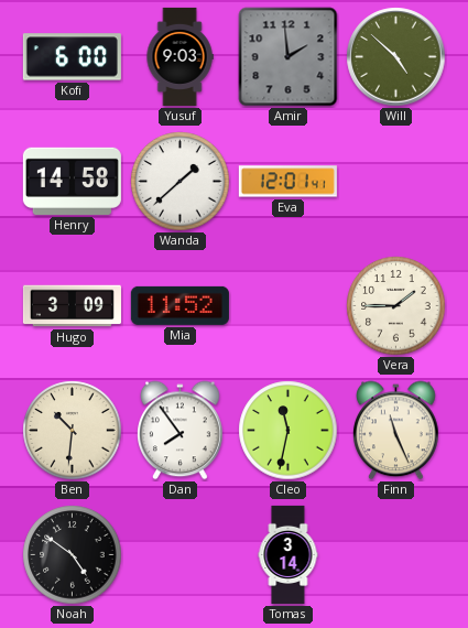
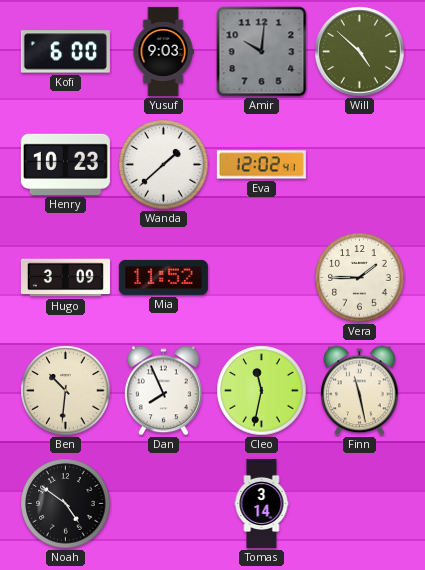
Amir: 1:59 -> 10:01 (262, 52)
Henry: 14:58 -> 10:23 (65, 164)
Eva: 12:01 -> 12:02 (261, 165)
Dan: 7:54 -> 7:56 (164, 391)
Finn: 11:26 -> 11:28 (360, 391)
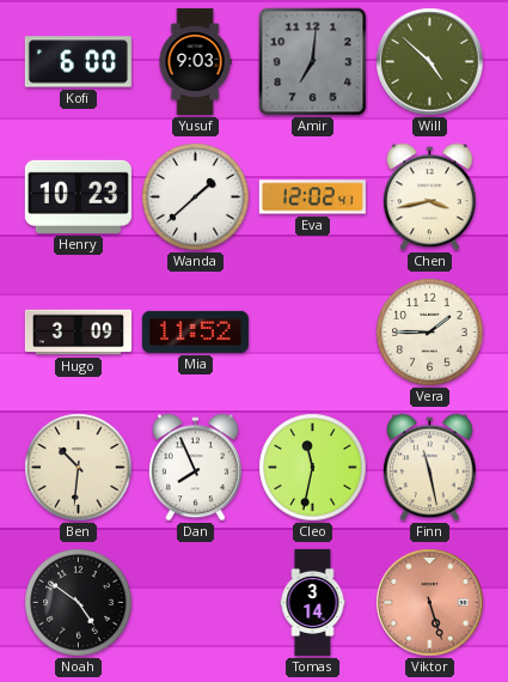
Amir: 10:01 -> 7:01 (313, 62)
Chen: none -> 3:43 (430, 197)
Viktor: none -> 5:27 (430, 603)
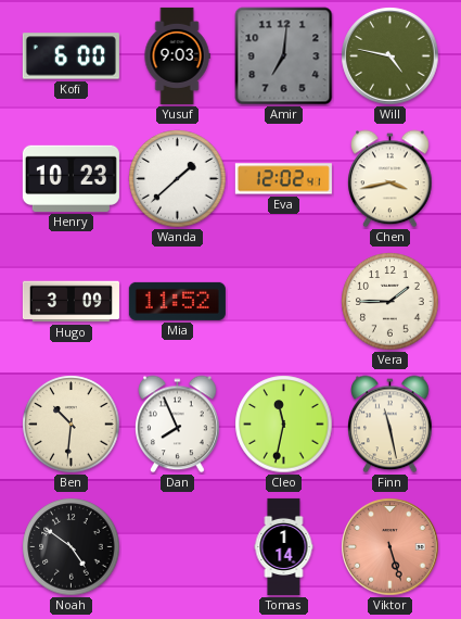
Will: 4:52 -> 4:47 (390, 56)
Tomas: 3:14 -> 1:14 (284, 546)
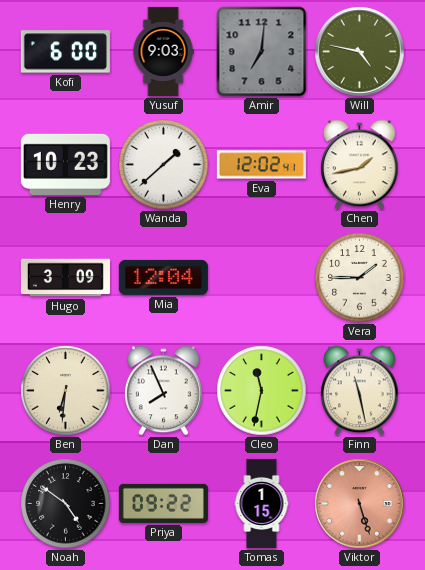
Chen: 3:43 -> 1:43 (360, 165)
Mia: 11:52 -> 12:04 (163, 277)
Ben: 10:31 -> 6:31 (66, 391)
Priya: none -> 09:22 (163, 503)
Tomas: 1:14 -> 1:15 (262, 503)
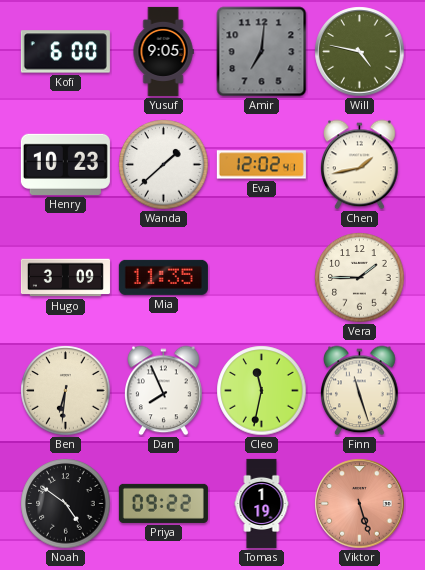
Yusuf: 9:03 -> 9:05 (163, 51)
Mia: 12:04 -> 11:35 (163, 277)
Finn: 11:28 -> 11:27 (360, 391)
Tomas: 1:15 -> 1:19 (262, 503)
